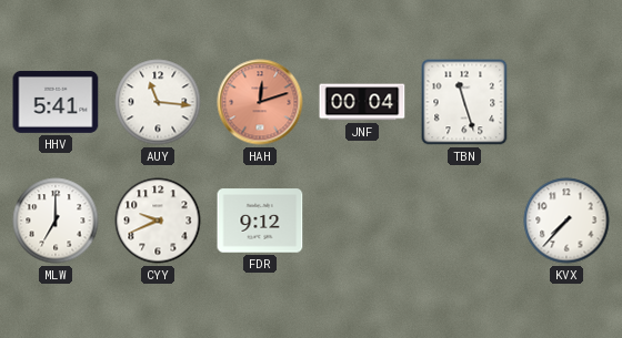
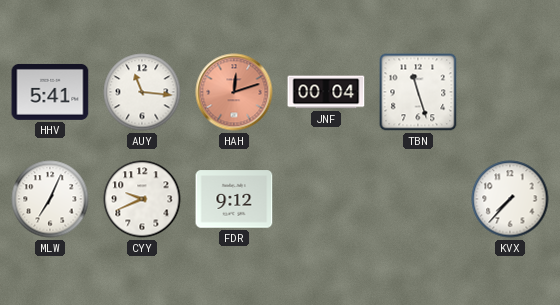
MLW: 7:00 -> 7:04 (50, 199)
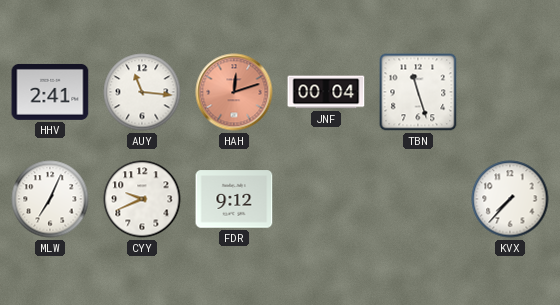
HHV: 5:41 -> 2:41 (50, 92)
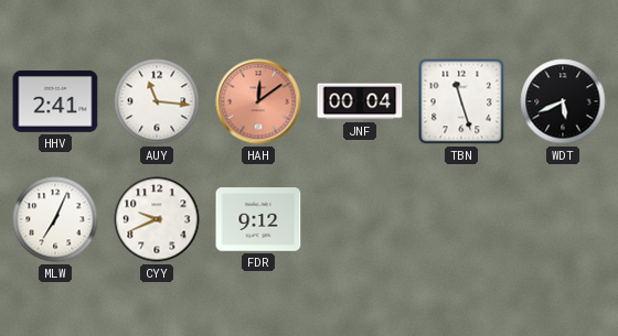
HAH: 12:12 -> 12:09 (258, 101)
WDT: none -> 5:41 (563, 101)
KVX: 7:37 -> none (510, 199)
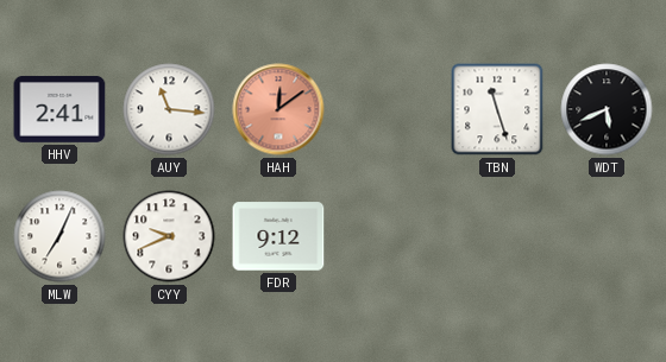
JNF: 00:04 -> none (360, 101)
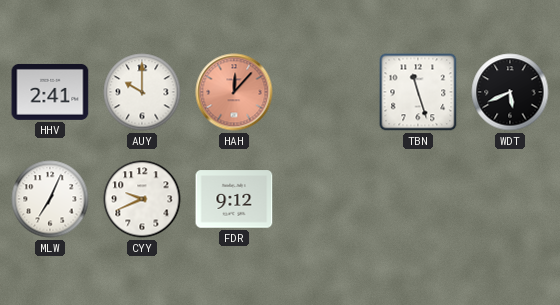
AUY: 11:16 -> 10:00 (142, 92)
HAH: 12:09 -> 12:07 (234, 92)
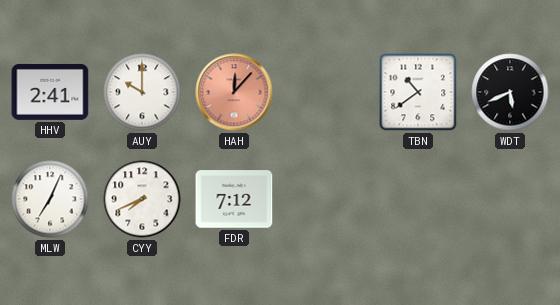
TBN: 11:27 -> 10:39 (418, 92)
CYY: 9:41 -> 7:41 (142, 199)
FDR: 9:12 -> 7:12 (234, 199)
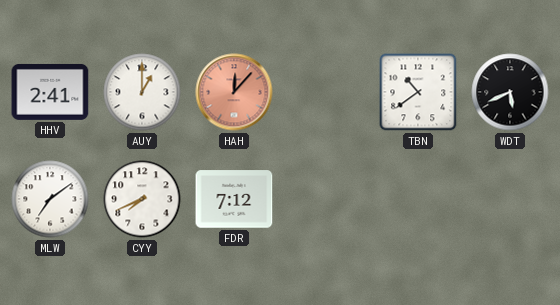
AUY: 10:00 -> 1:00 (142, 92)
MLW: 7:04 -> 7:09 (50, 199)
